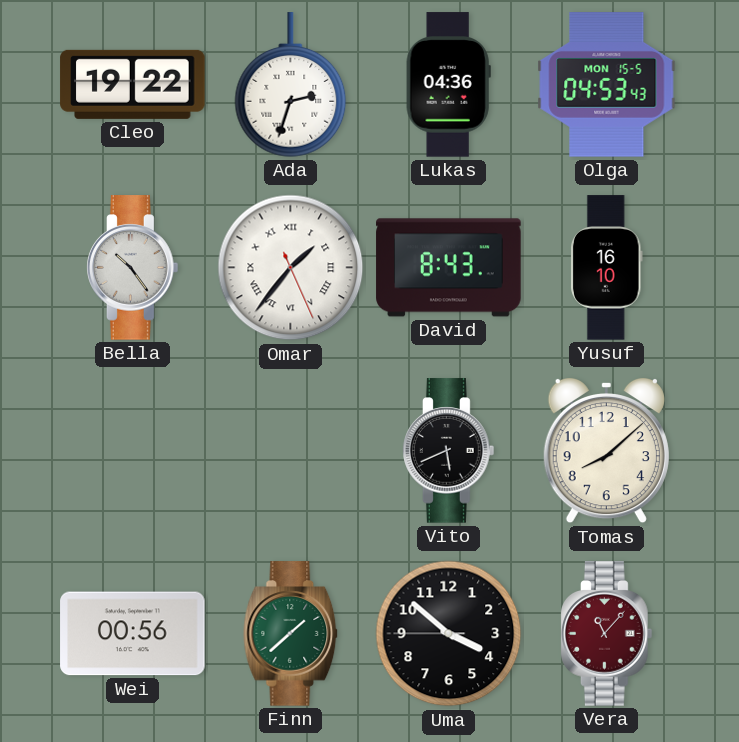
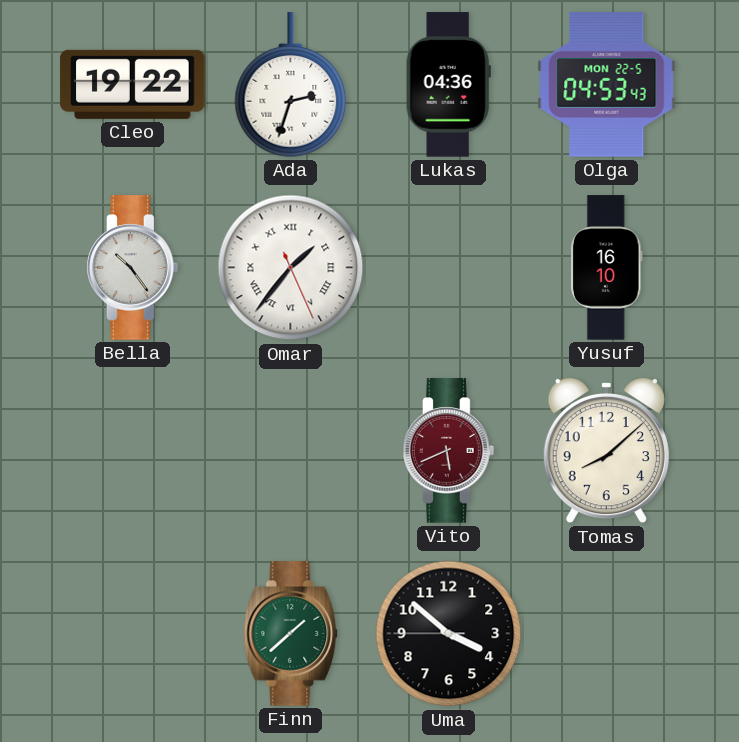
Olga date: MON 15-5 -> MON 22-5 (607, 85)
David: 8:43 -> none (449, 268)
Vito dial: black -> burgundy (449, 451)
Wei: 00:56 -> none (133, 634)
Vera: 11:07 -> none (607, 634)
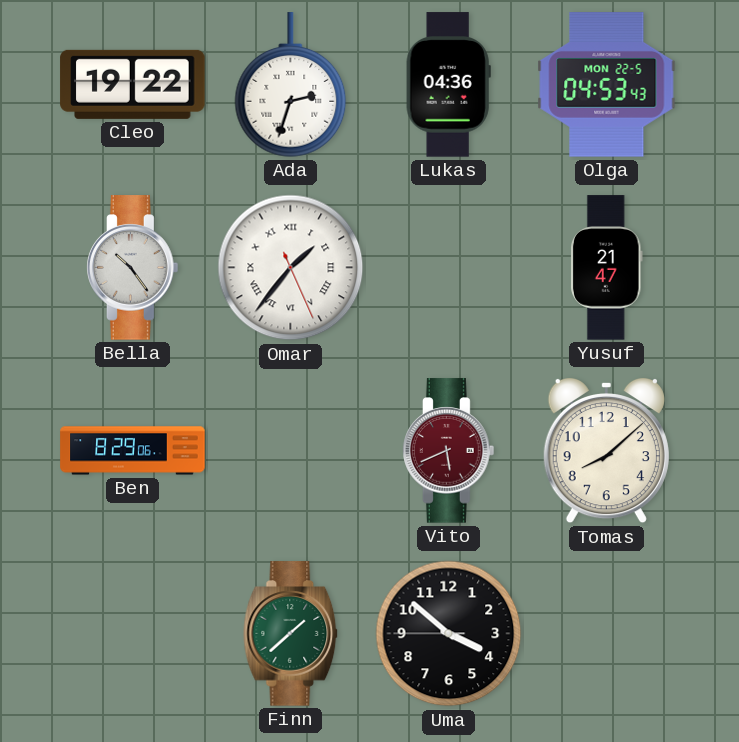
Yusuf: 16:10 -> 21:47 (607, 268)
Ben: none -> 8:29 (133, 451)
